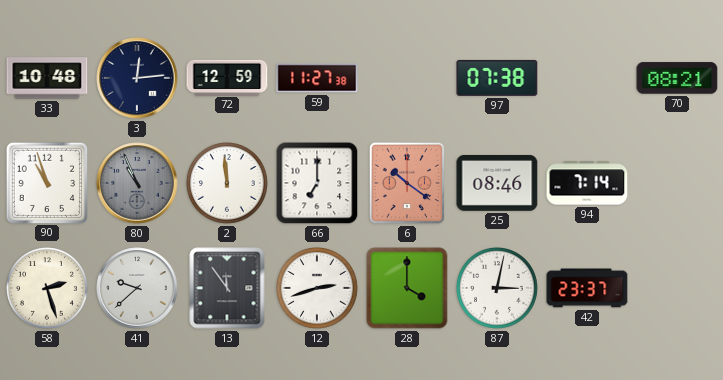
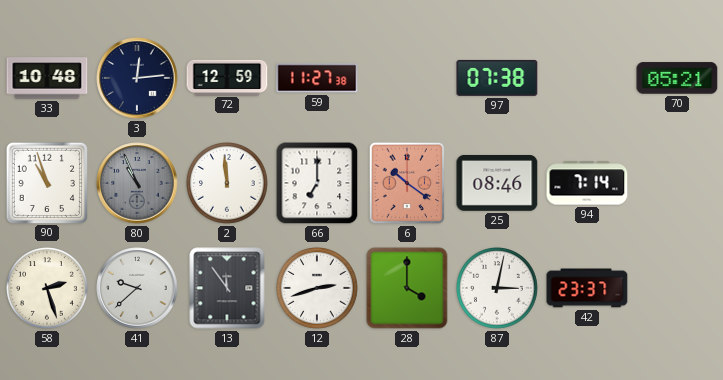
70: 08:21 -> 05:21 (677, 78)
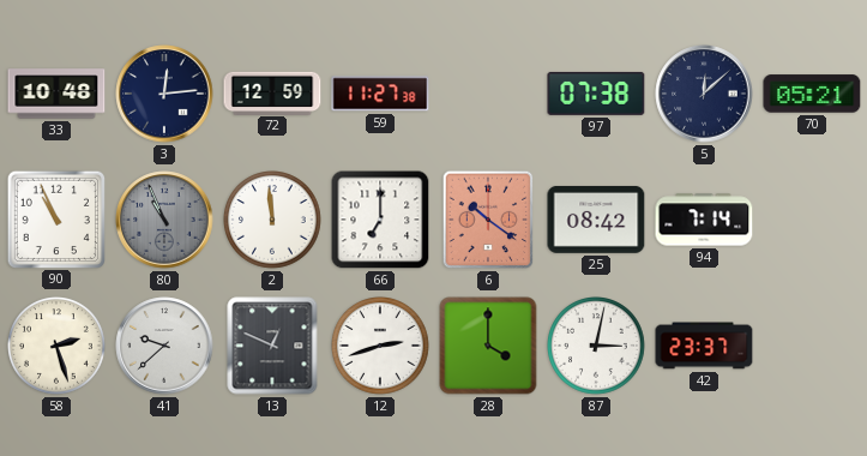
5: none -> 12:08 (704, 94)
90: 10:57 -> 10:56 (55, 218)
25: 08:46 -> 08:42 (596, 220)
13: 11:54 -> 12:49 (272, 346)
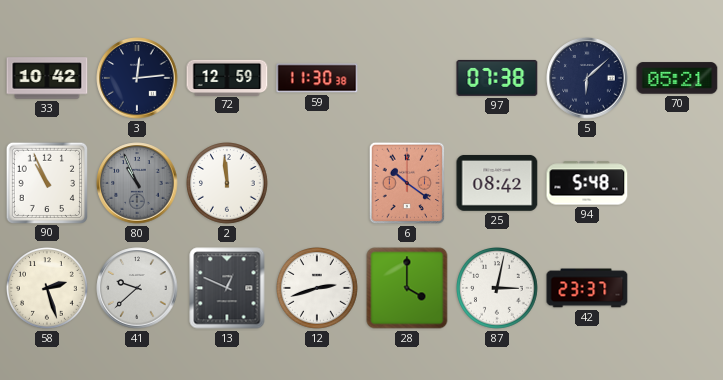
33: 10:48 -> 10:42 (47, 78)
59: 11:27 -> 11:30 (317, 78)
5: 12:08 -> 6:08 (587, 78)
66: 7:00 -> none (380, 220)
94: 7:14 -> 5:48 (587, 183)
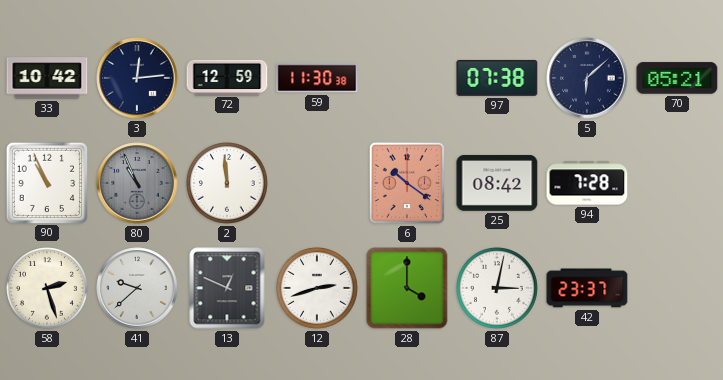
94: 5:48 -> 7:28 (587, 183)
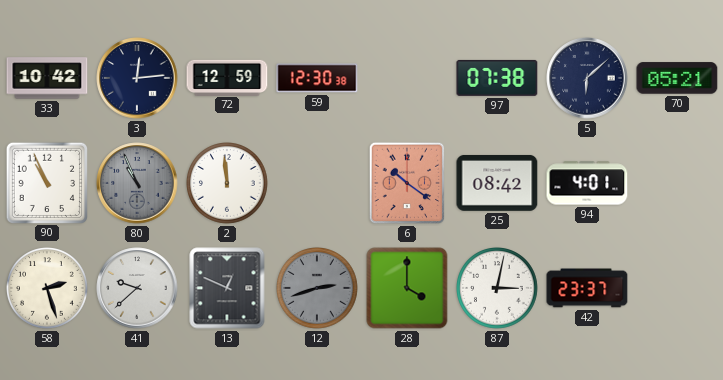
59: 11:30 -> 12:30 (317, 78)
94: 7:28 -> 4:01 (587, 183)
12 dial: white -> grey (318, 289)
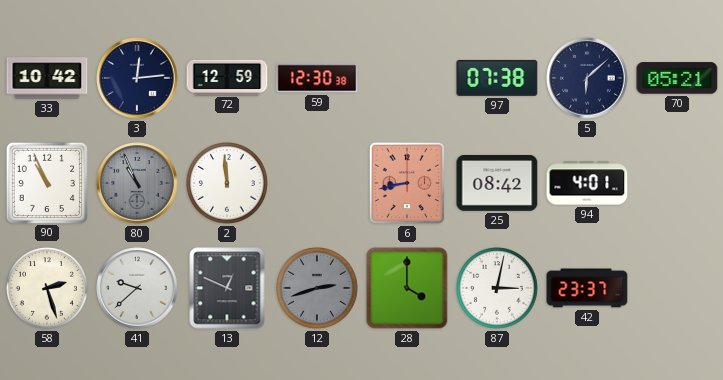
6: 10:21 -> 8:43 (407, 183)
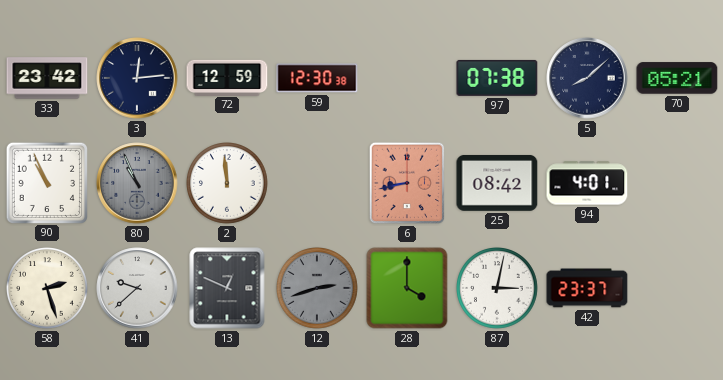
33: 10:42 -> 23:42 (47, 78)
5: 6:08 -> 8:08 (587, 78)
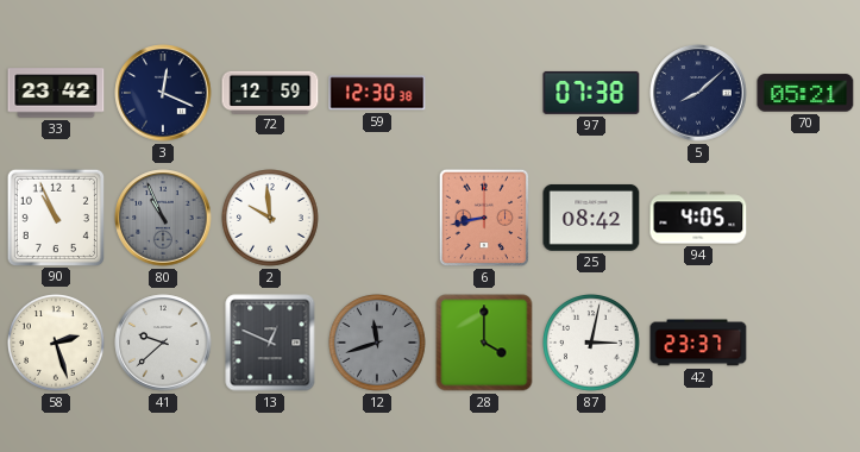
3: 12:14 -> 12:19 (163, 93)
2: 11:59 -> 9:59 (271, 219)
94: 4:01 -> 4:05 (698, 218)
12: 2:42 -> 11:42 (378, 344)
